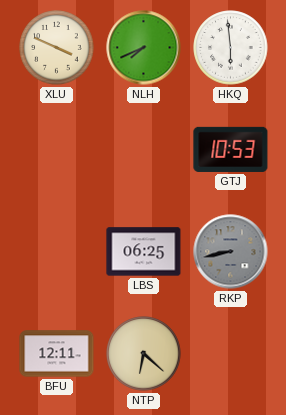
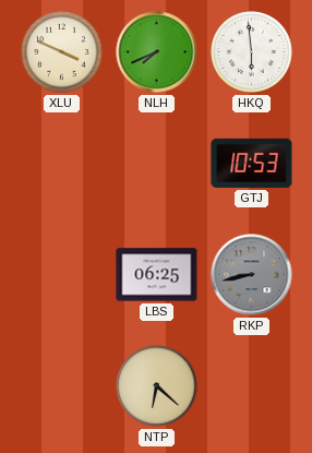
BFU: 12:11 -> none (57, 354)
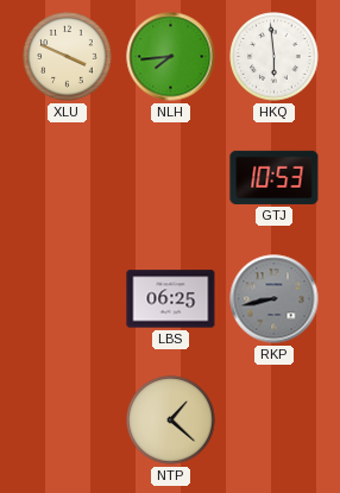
NLH: 7:41 -> 7:44 (171, 57)
NTP: 6:22 -> 1:22 (171, 421)
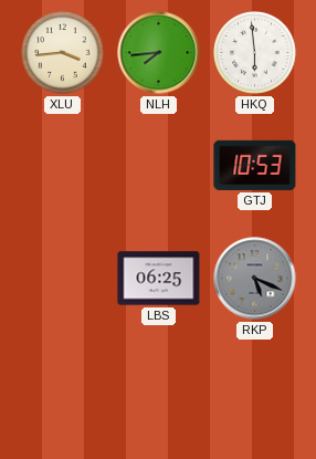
XLU: 3:49 -> 3:44 (63, 53)
RKP: 8:43 -> 5:19 (255, 279)
NTP: 1:22 -> none (171, 421)
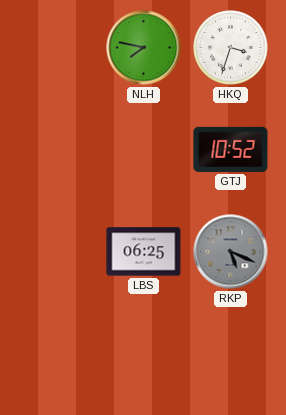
XLU: 3:44 -> none (63, 53)
NLH: 7:44 -> 7:47 (144, 48)
HKQ: 5:59 -> 3:33 (231, 48)
GTJ: 10:53 -> 10:52 (231, 149)
